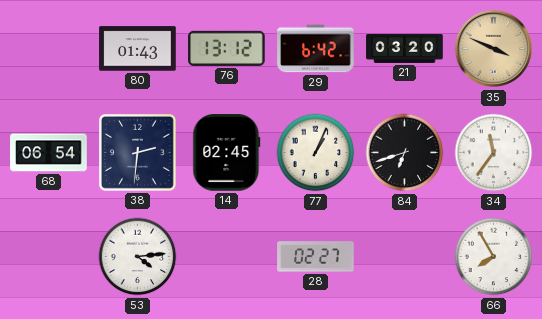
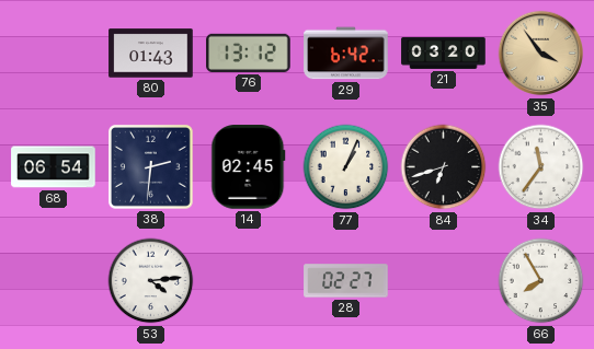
35: 3:49 -> 3:54 (541, 54)
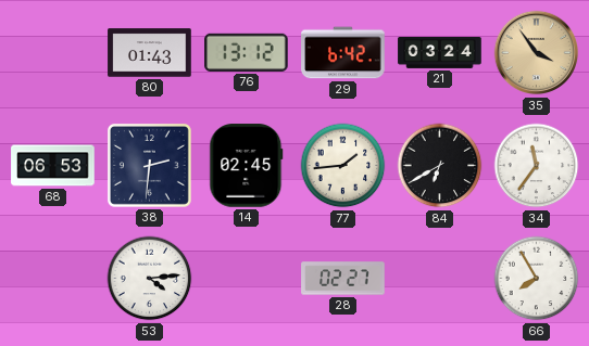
21: 03:20 -> 03:24 (440, 52)
68: 06:54 -> 06:53 (53, 166)
77: 1:04 -> 1:44 (343, 166)
84: 6:42 -> 6:40 (440, 166)
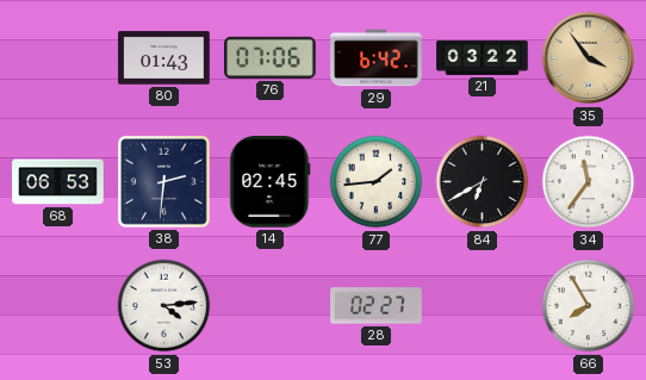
76: 13:12 -> 07:06 (271, 57)
21: 03:24 -> 03:22 (483, 57)
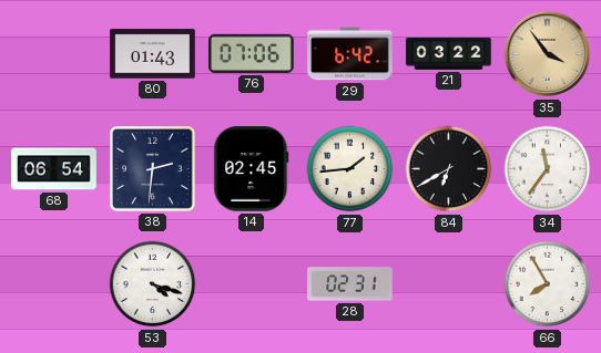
68: 06:53 -> 06:54 (54, 169)
53: 4:14 -> 4:18 (153, 284)
28: 02:27 -> 02:31 (350, 284)
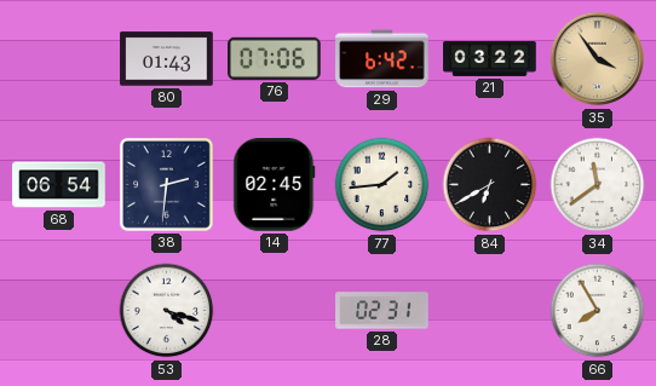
34: 11:36 -> 11:39 (598, 185)
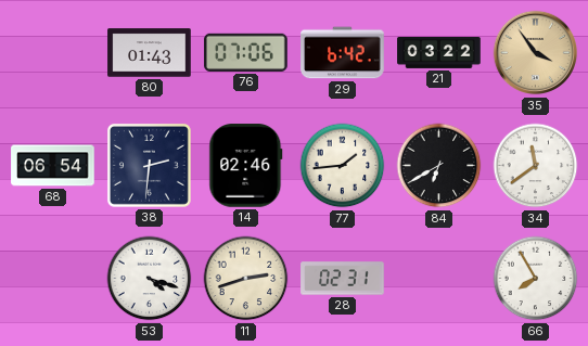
14: 02:45 -> 02:46 (246, 166)
11: none -> 2:42 (246, 279)
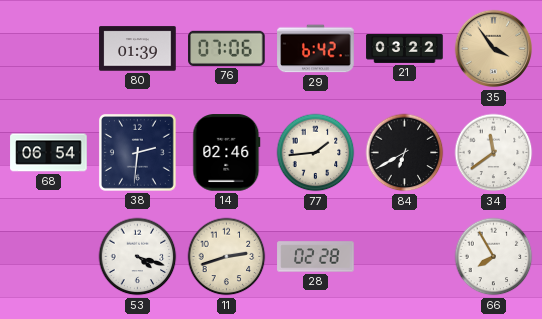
80: 01:43 -> 01:39 (138, 49)
28: 02:31 -> 02:28 (316, 257)
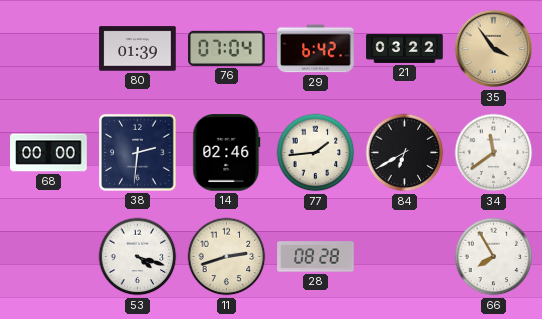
76: 07:06 -> 07:04 (227, 48)
68: 06:54 -> 00:00 (49, 153)
28: 02:28 -> 08:28 (316, 257)
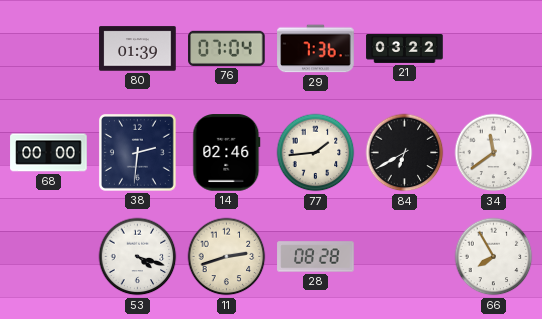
29: 6:42 -> 7:36 (316, 49)
35: 3:54 -> none (494, 49)
